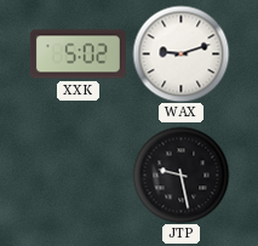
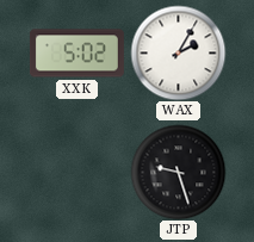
WAX: 9:12 -> 2:05 (178, 52)
JTP: 9:28 -> 9:27 (178, 172)
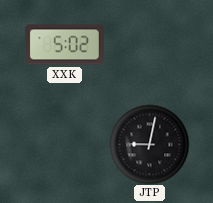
WAX: 2:05 -> none (178, 52)
JTP: 9:27 -> 9:02 (149, 144)
